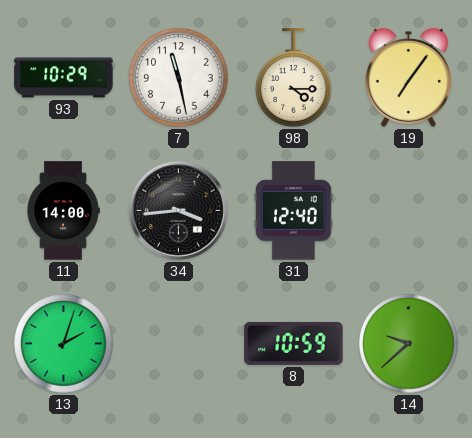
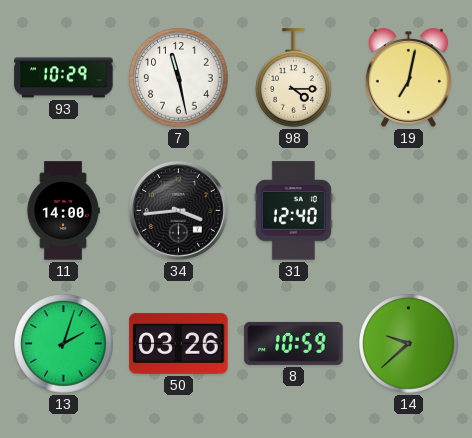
19: 7:06 -> 7:02 (408, 77)
50: none -> 03:26 (179, 344)
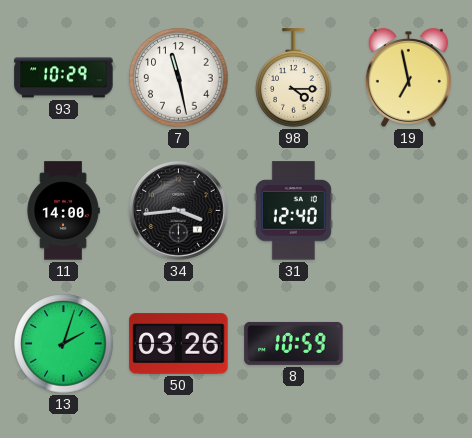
19: 7:02 -> 6:58 (408, 77)
14: 9:38 -> none (409, 344)
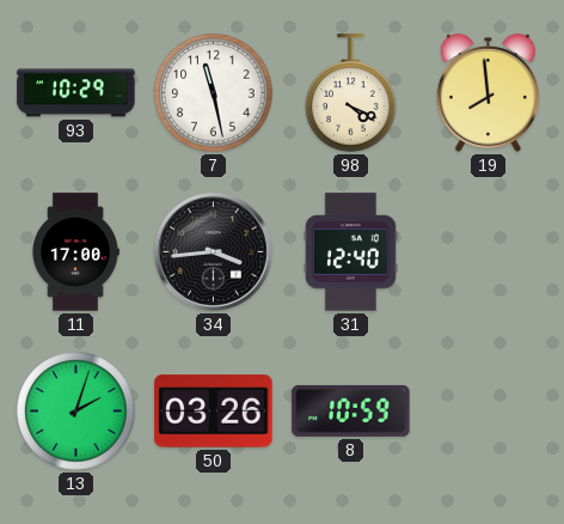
98: 4:15 -> 4:19 (351, 93)
19: 6:58 -> 7:59 (488, 92)
11: 14:00 -> 17:00 (75, 252)
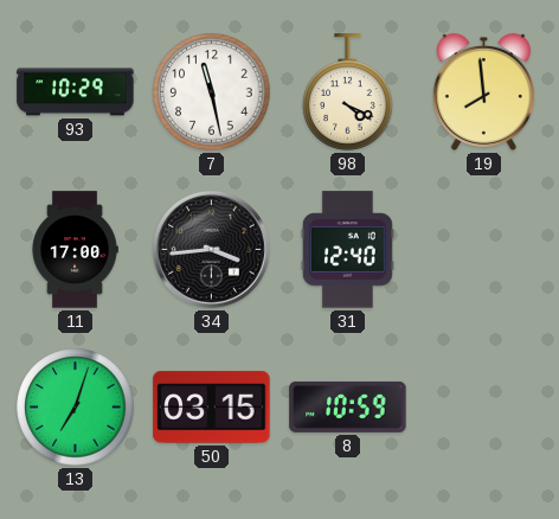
13: 2:03 -> 7:03 (76, 408)
50: 03:26 -> 03:15 (212, 408)
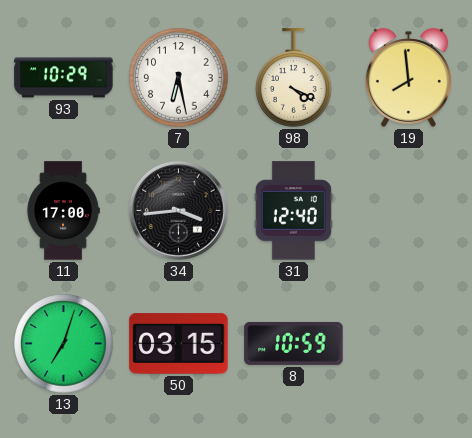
7: 11:28 -> 6:28 (179, 78)
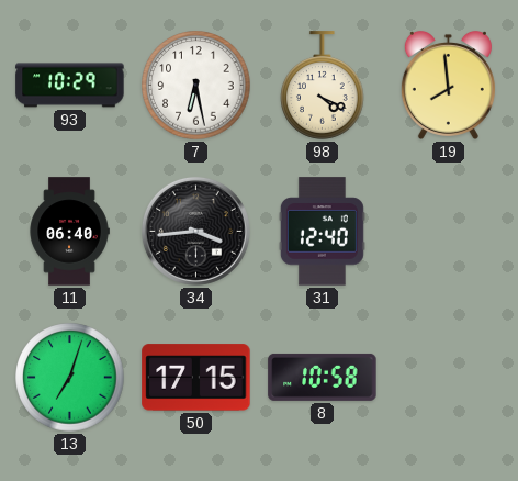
11: 17:00 -> 06:40 (69, 232)
50: 03:15 -> 17:15 (196, 378)
8: 10:59 -> 10:58 (323, 377)
